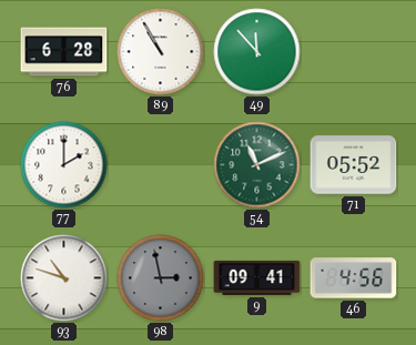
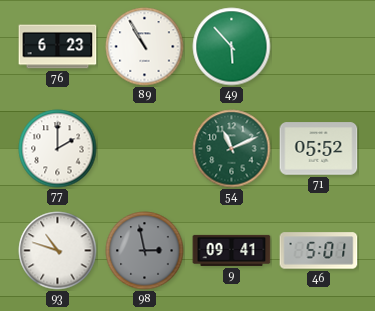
76: 6:28 -> 6:23 (58, 47)
49: 11:53 -> 5:53 (232, 47)
46: 4:56 -> 5:01 (319, 251)
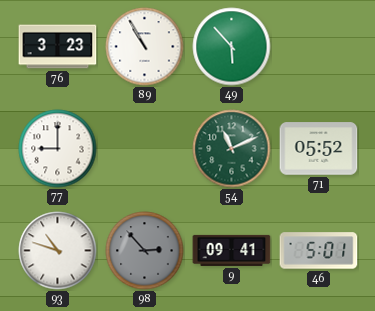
76: 6:23 -> 3:23 (58, 47)
77: 2:00 -> 9:00 (58, 149)
98: 2:58 -> 2:53 (145, 251)
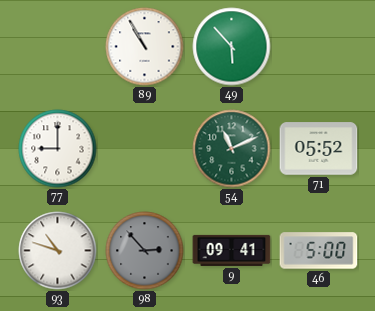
76: 3:23 -> none (58, 47)
46: 5:01 -> 5:00 (319, 251)
